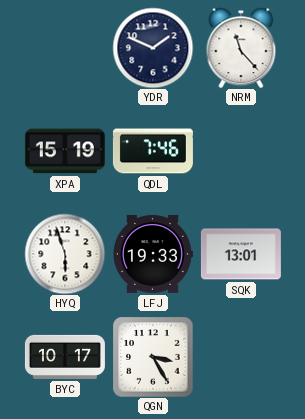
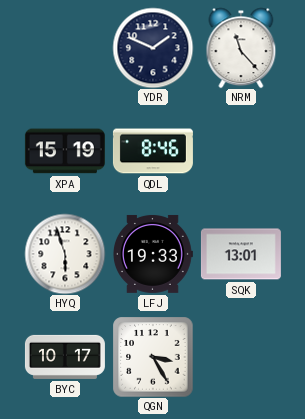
QDL: 7:46 -> 8:46 (153, 151)
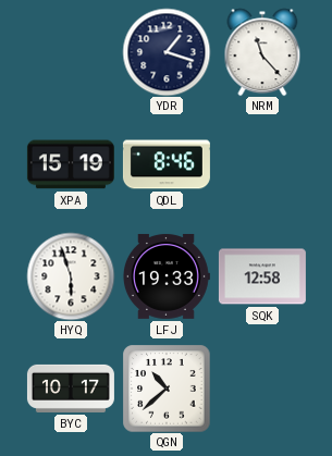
YDR: 1:49 -> 1:18 (167, 52)
SQK: 13:01 -> 12:58 (262, 276)
QGN: 3:25 -> 10:38 (167, 389)
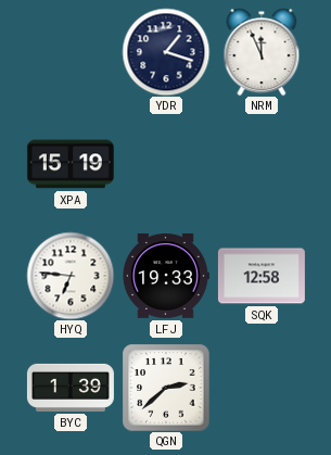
NRM: 11:23 -> 11:56 (262, 52)
QDL: 8:46 -> none (167, 164)
HYQ: 5:57 -> 6:46 (71, 276)
BYC: 10:17 -> 1:39 (71, 388)
QGN: 10:38 -> 2:38 (166, 388)
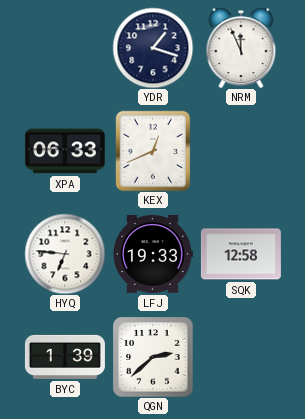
XPA: 15:19 -> 06:33 (65, 151)
KEX: none -> 12:41 (153, 151)
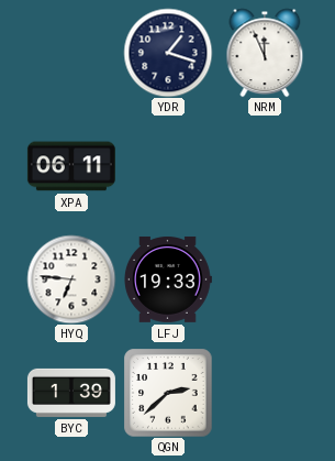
XPA: 06:33 -> 06:11 (71, 166)
KEX: 12:41 -> none (153, 151)
SQK: 12:58 -> none (241, 254)
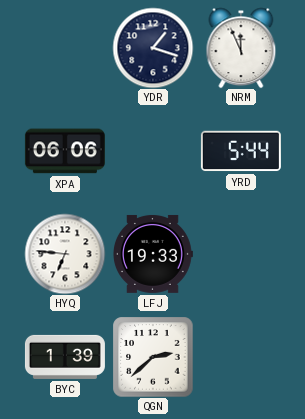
XPA: 06:11 -> 06:06 (65, 151)
YRD: none -> 5:44 (241, 151)
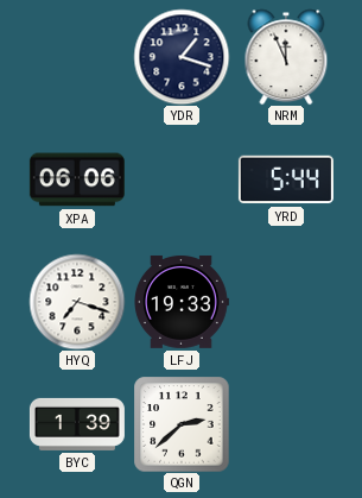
HYQ: 6:46 -> 7:18 (77, 302)
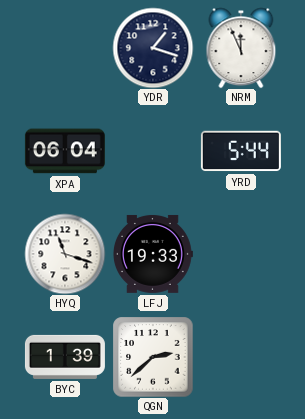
XPA: 06:06 -> 06:04 (65, 151)
HYQ: 7:18 -> 11:18 (65, 254)
